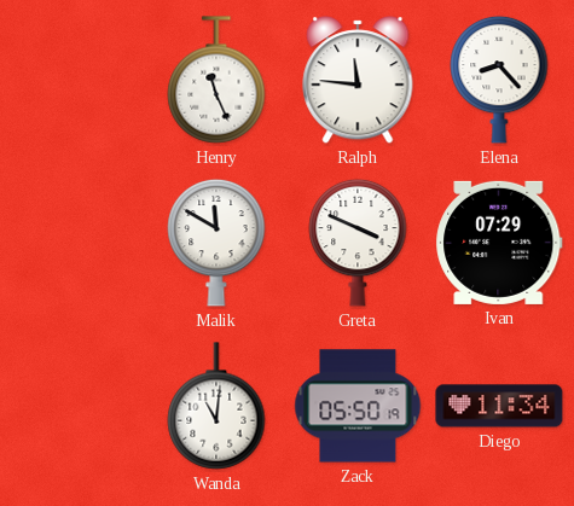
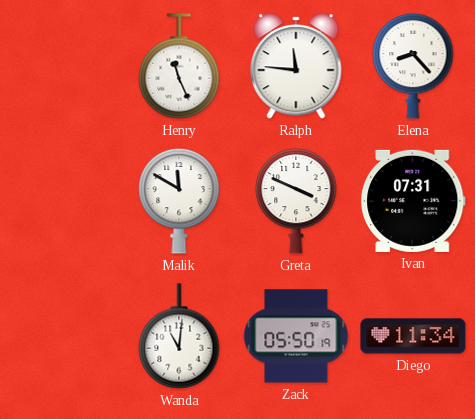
Ivan: 07:29 -> 07:31 (413, 201)
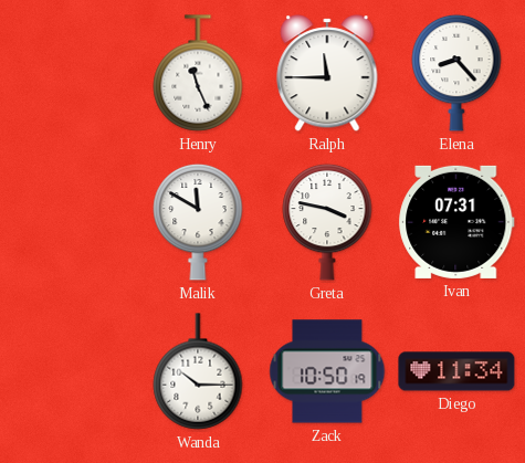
Ralph: 11:46 -> 11:45 (327, 73)
Greta: 3:49 -> 3:47 (327, 222)
Wanda: 11:01 -> 10:15 (198, 371)
Zack: 05:50 -> 10:50 (327, 371)
